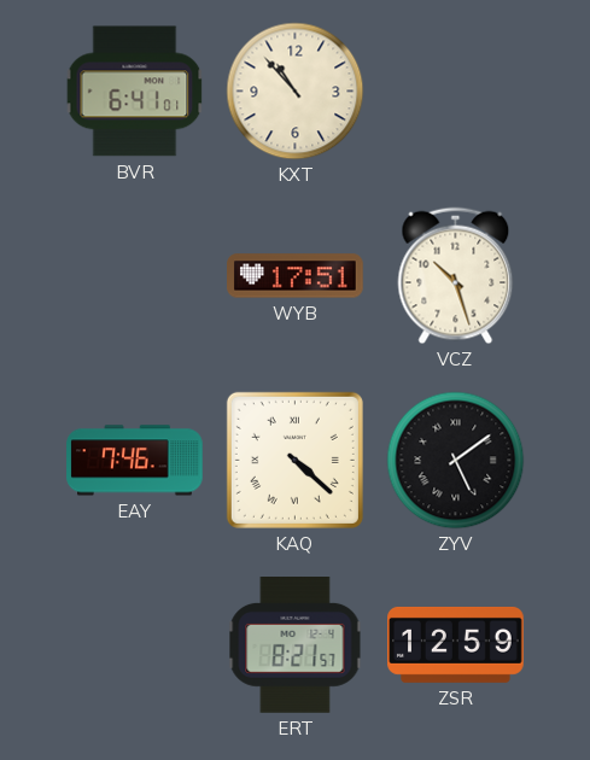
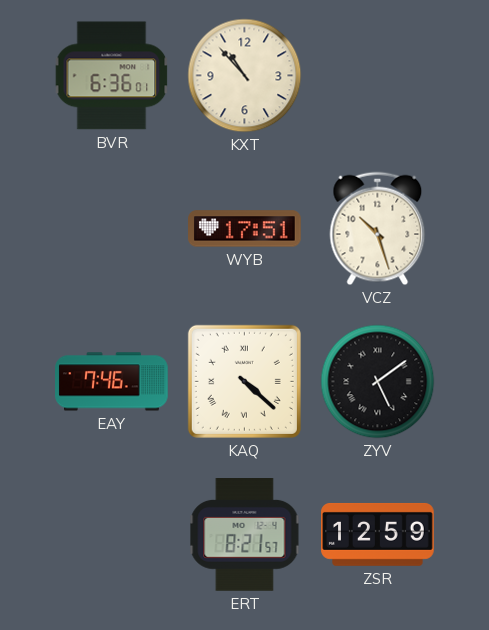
BVR: 6:41 -> 6:36 (112, 76)
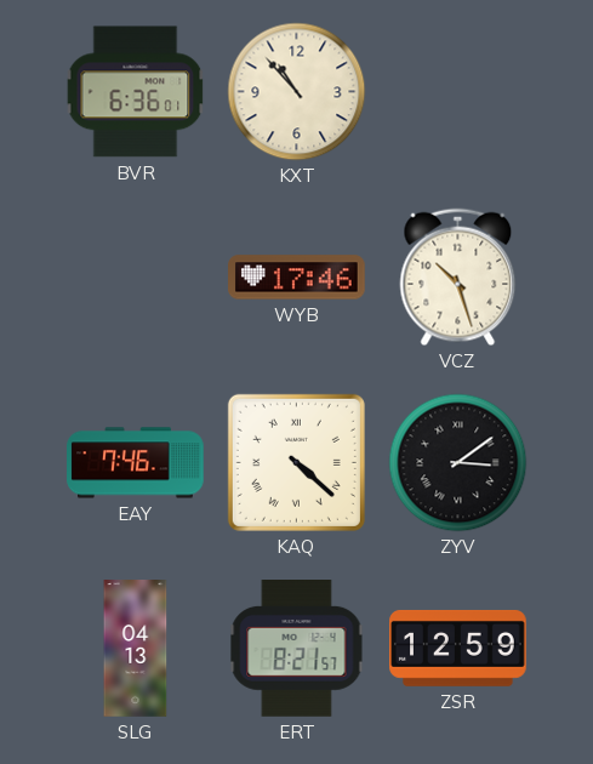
WYB: 17:51 -> 17:46 (297, 278)
ZYV: 5:09 -> 3:09 (458, 463)
SLG: none -> 04:13 (136, 649)
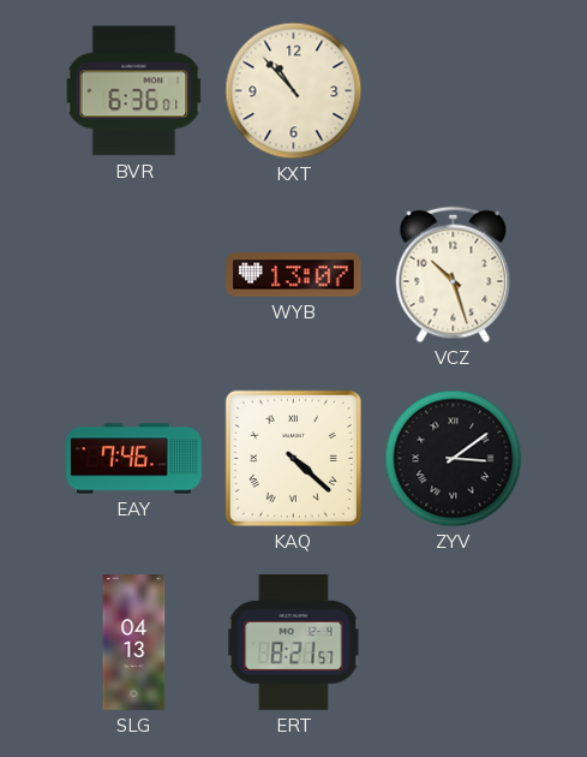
WYB: 17:46 -> 13:07 (294, 275)
ZSR: 12:59 -> none (458, 648)
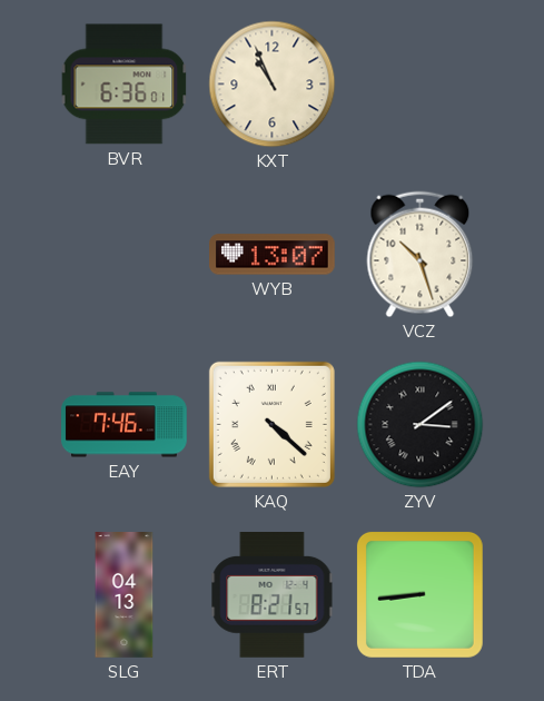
KXT: 10:53 -> 10:56 (273, 85)
TDA: none -> 8:44 (419, 594)
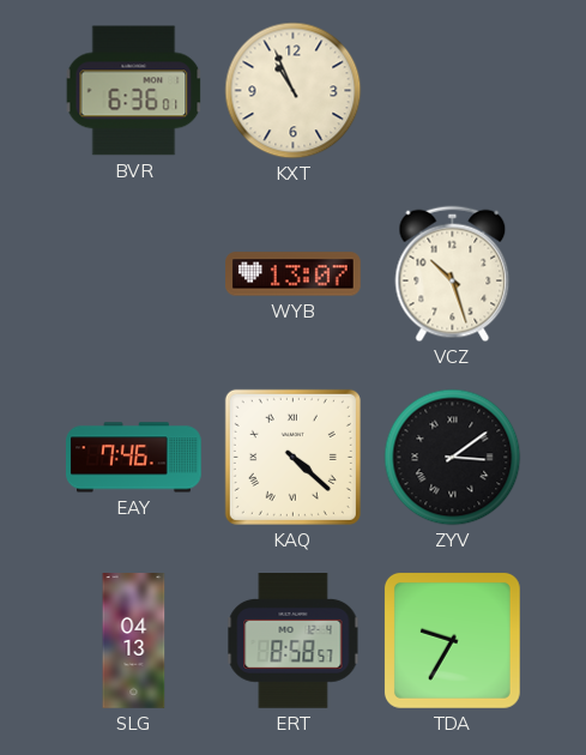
ERT: 8:21 -> 8:58 (294, 641)
TDA: 8:44 -> 9:35 (452, 640)
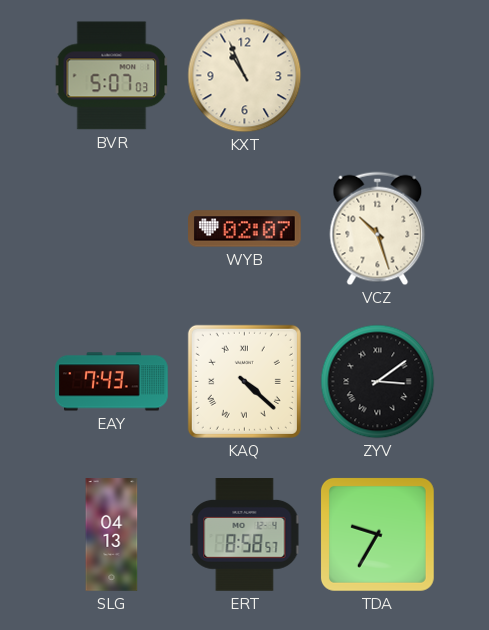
BVR: 6:36 -> 5:07 (112, 76)
WYB: 13:07 -> 02:07 (245, 229)
EAY: 7:46 -> 7:43 (112, 382)
